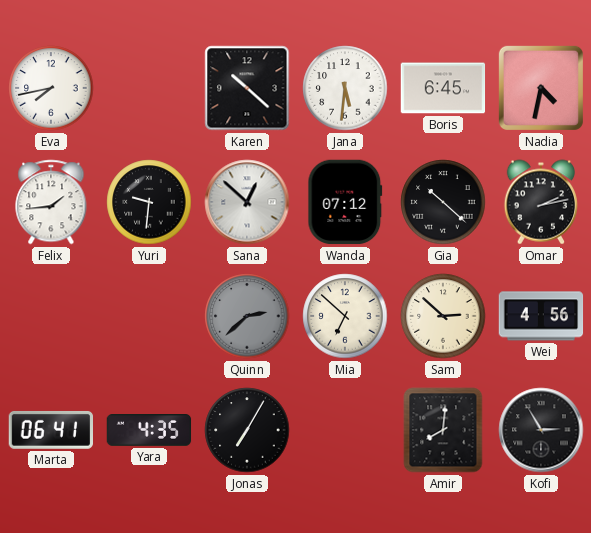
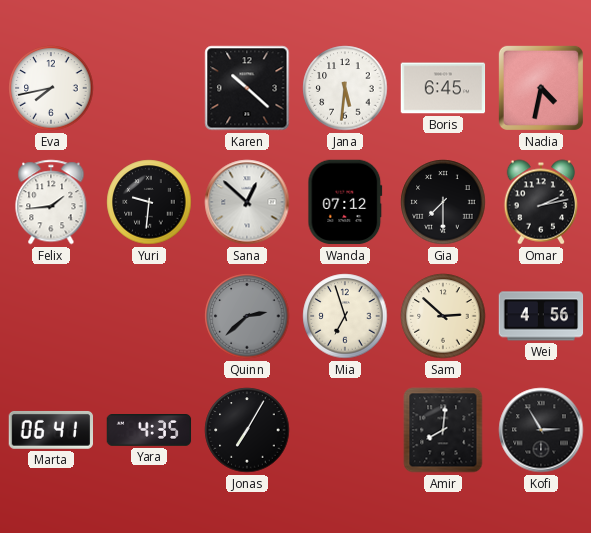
Gia: 10:22 -> 7:30 (443, 202)
Mia: 6:52 -> 6:57 (345, 316)
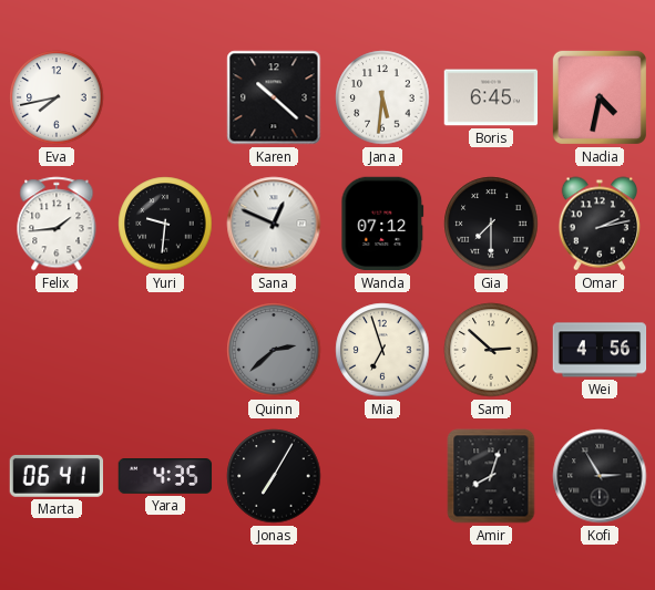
Sana: 12:52 -> 12:49 (274, 224)
Amir: 8:01 -> 8:03 (491, 476)
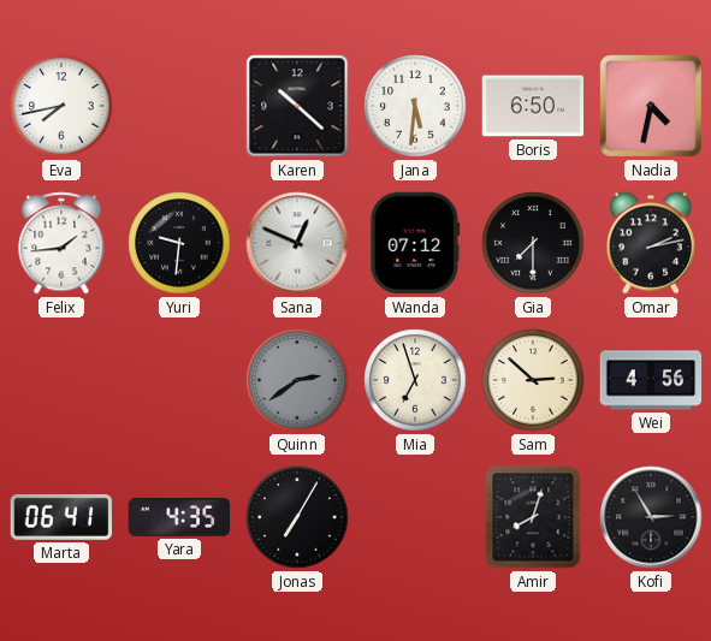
Boris: 6:45 -> 6:50 (533, 106)
Quinn: 2:38 -> 2:39 (297, 380)
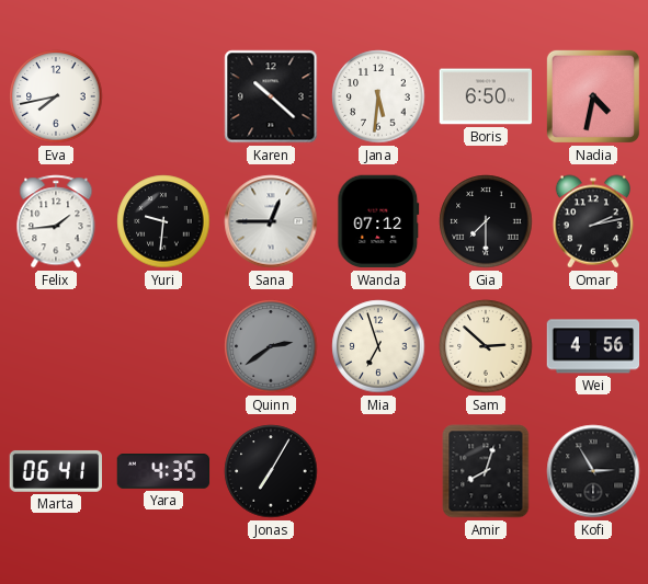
Sana: 12:49 -> 12:45 (271, 221)
